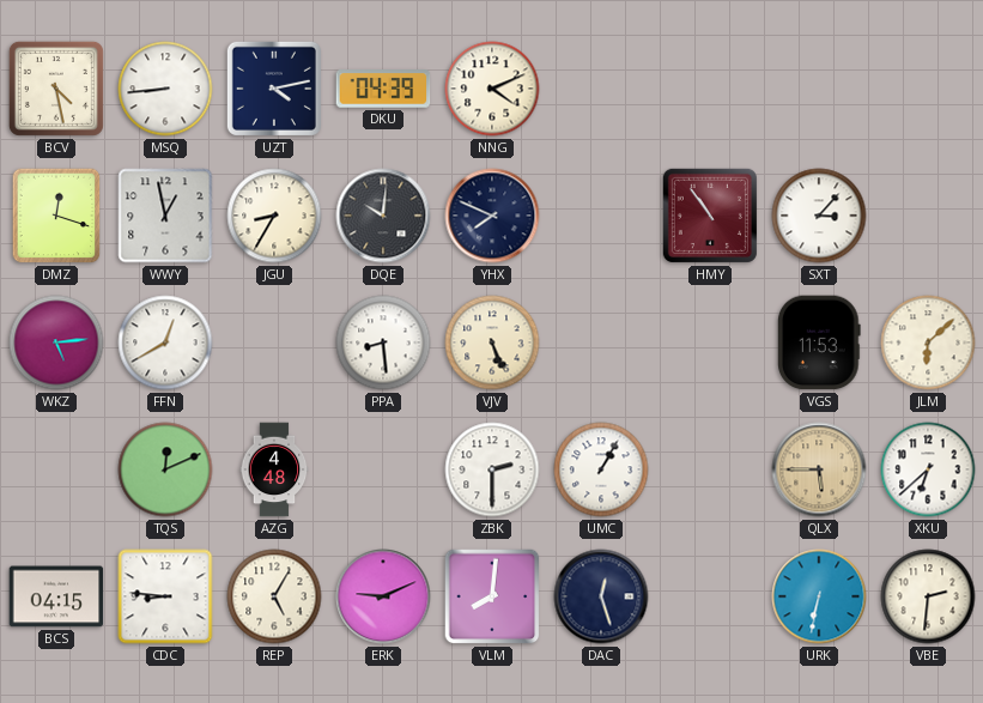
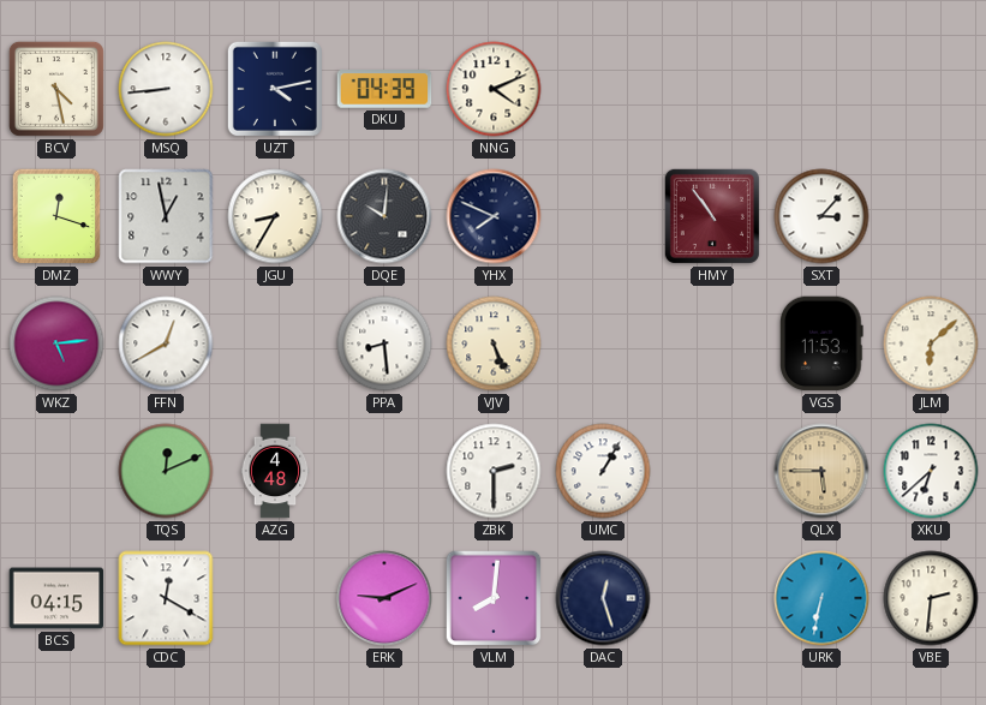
CDC: 8:46 -> 12:20 (166, 598)
REP: 5:05 -> none (274, 596)
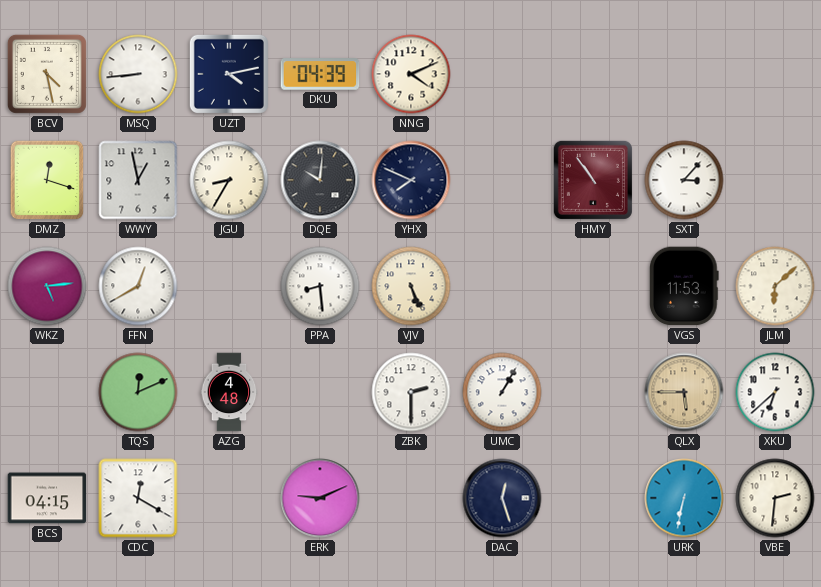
VLM: 8:01 -> none (494, 598)
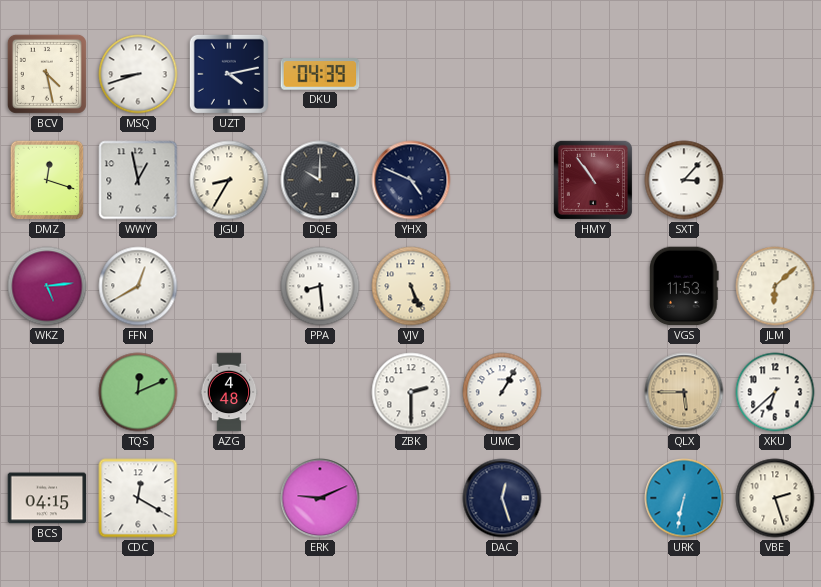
MSQ: 8:44 -> 8:42 (138, 74)
NNG: 4:11 -> none (411, 74)
DQE: 10:01 -> 10:00 (320, 180)
YHX: 7:49 -> 4:49 (411, 180)
VBE: 2:31 -> 2:27 (775, 498)
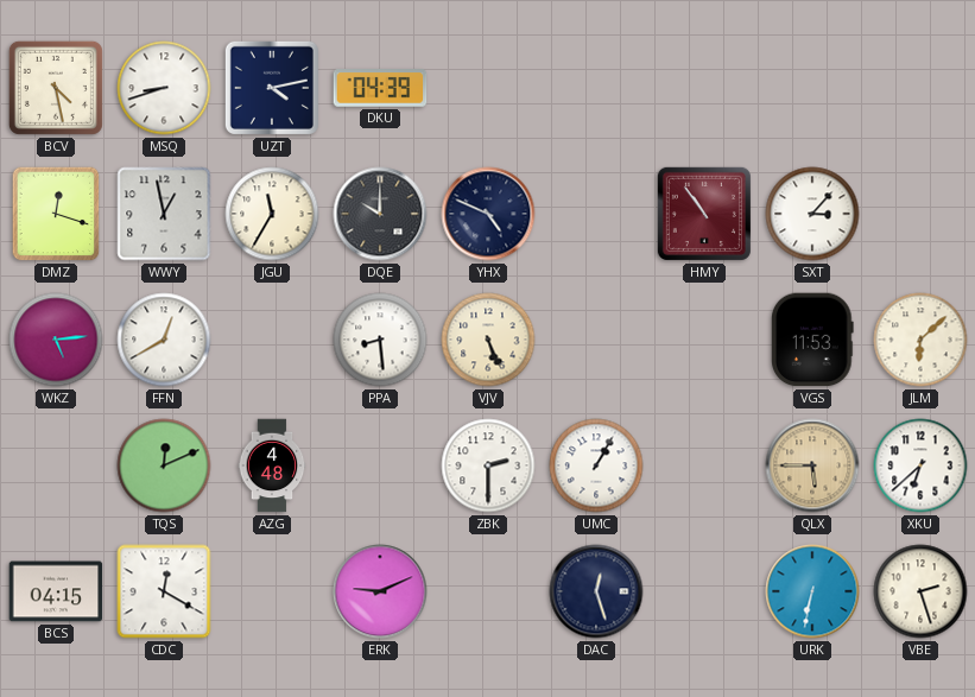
JGU: 8:35 -> 11:35 (272, 214)
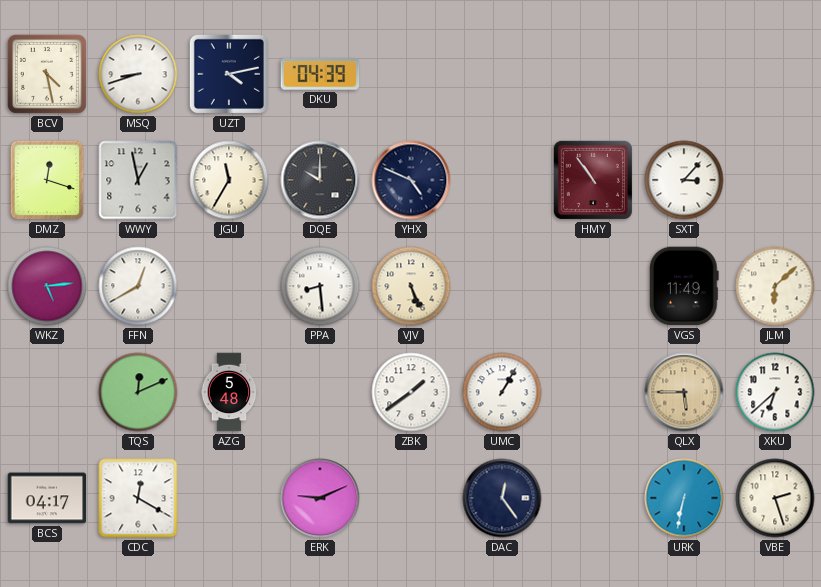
VGS: 11:53 -> 11:49 (684, 286)
AZG: 4:48 -> 5:48 (229, 392)
ZBK: 2:30 -> 1:39 (411, 392)
BCS: 04:15 -> 04:17 (47, 498)
DAC: 12:27 -> 12:24 (502, 498)
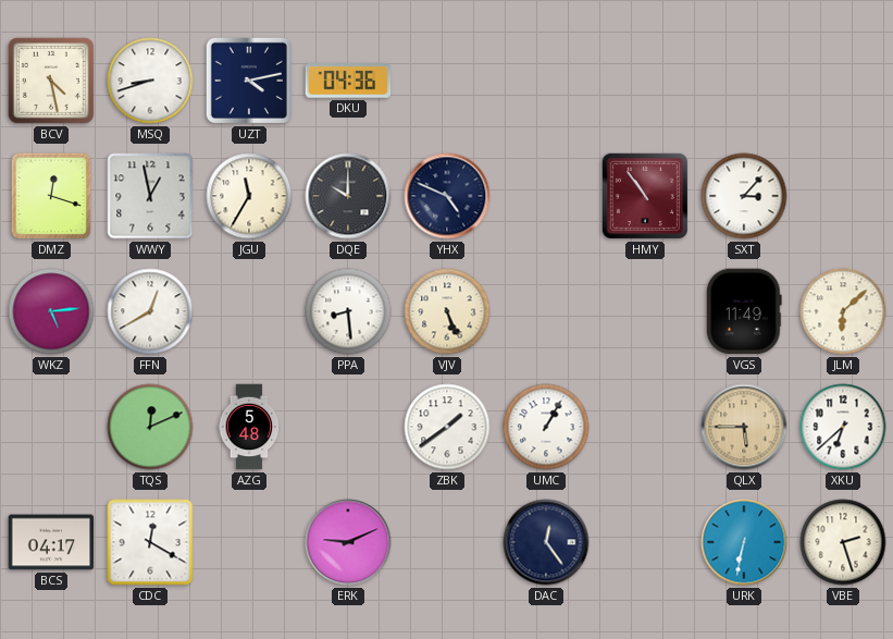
DKU: 04:39 -> 04:36 (348, 81)
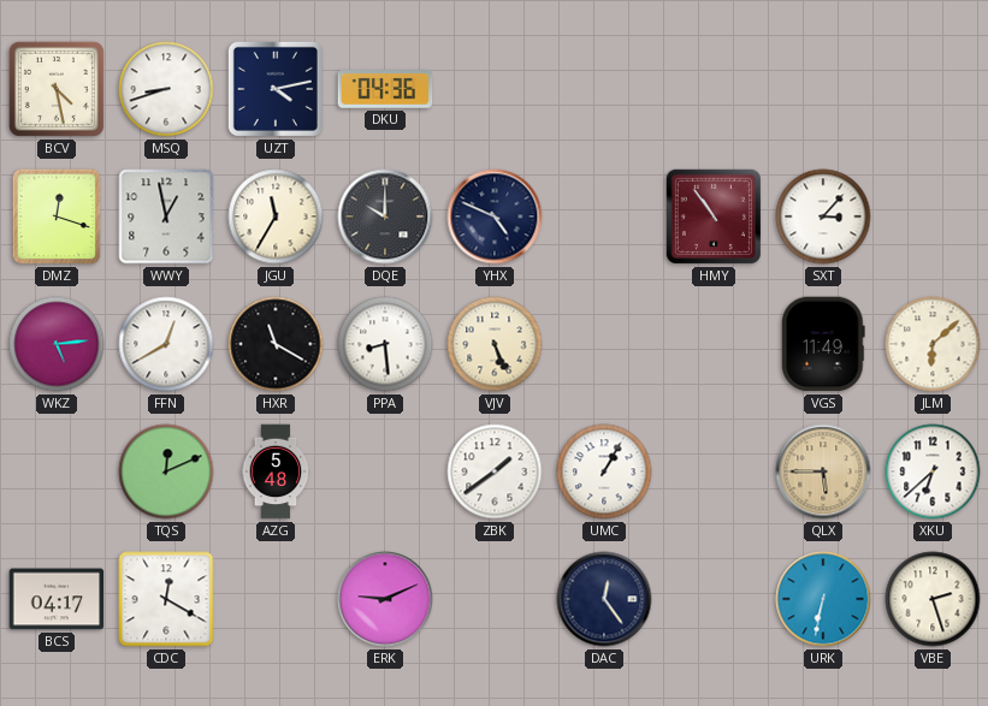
HXR: none -> 11:20 (276, 344)
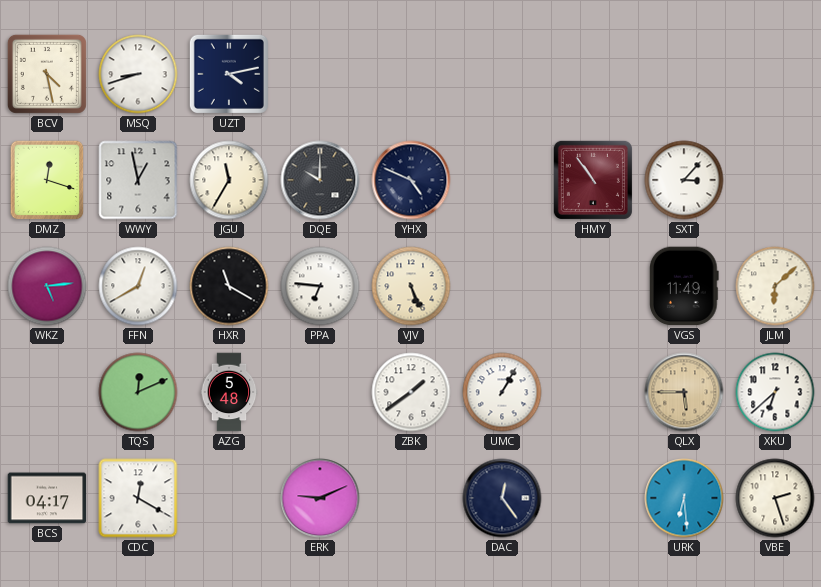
DKU: 04:36 -> none (385, 89)
PPA: 8:29 -> 6:46 (320, 286)
URK: 6:32 -> 6:29 (684, 498)
